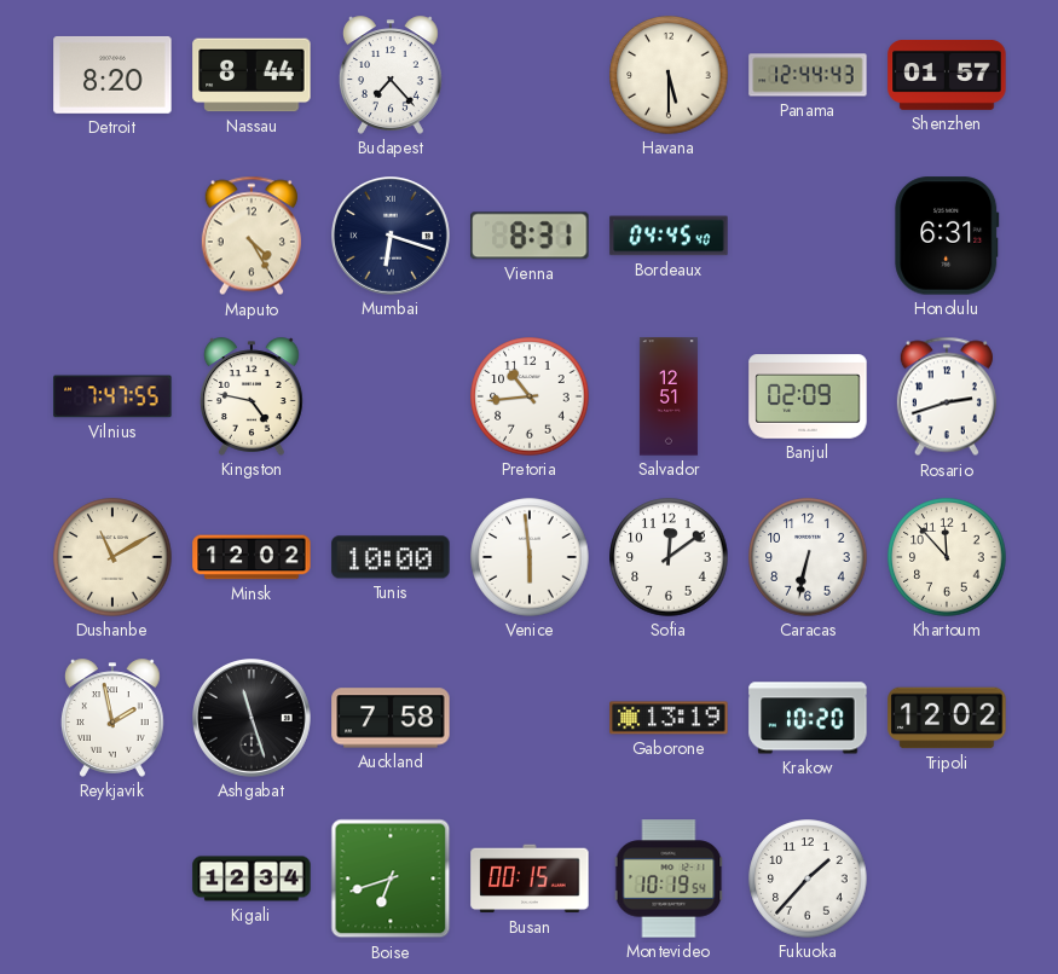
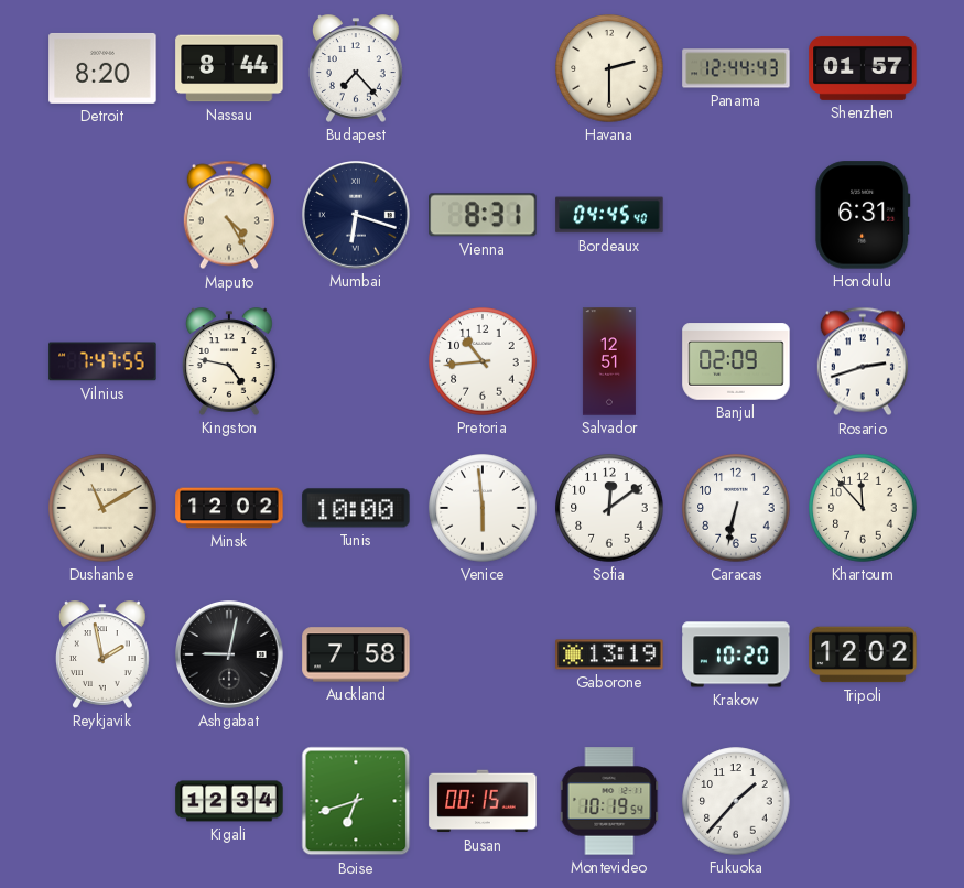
Havana: 5:30 -> 2:30 (609, 68)
Ashgabat: 11:27 -> 9:02 (230, 656)
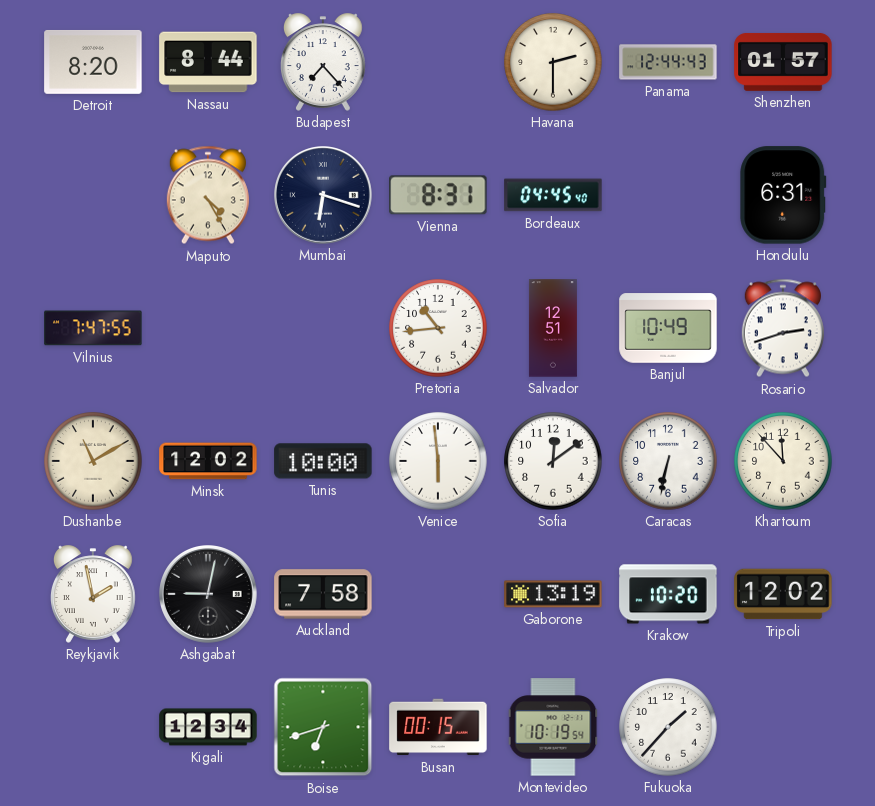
Kingston: 4:47 -> none (229, 361)
Banjul: 02:09 -> 10:49 (668, 328)
